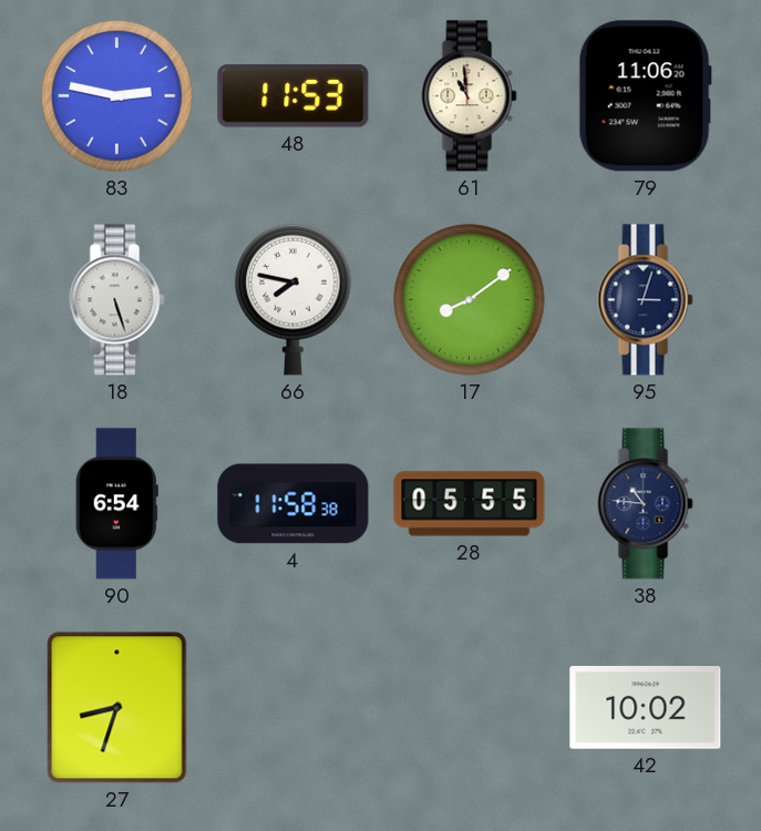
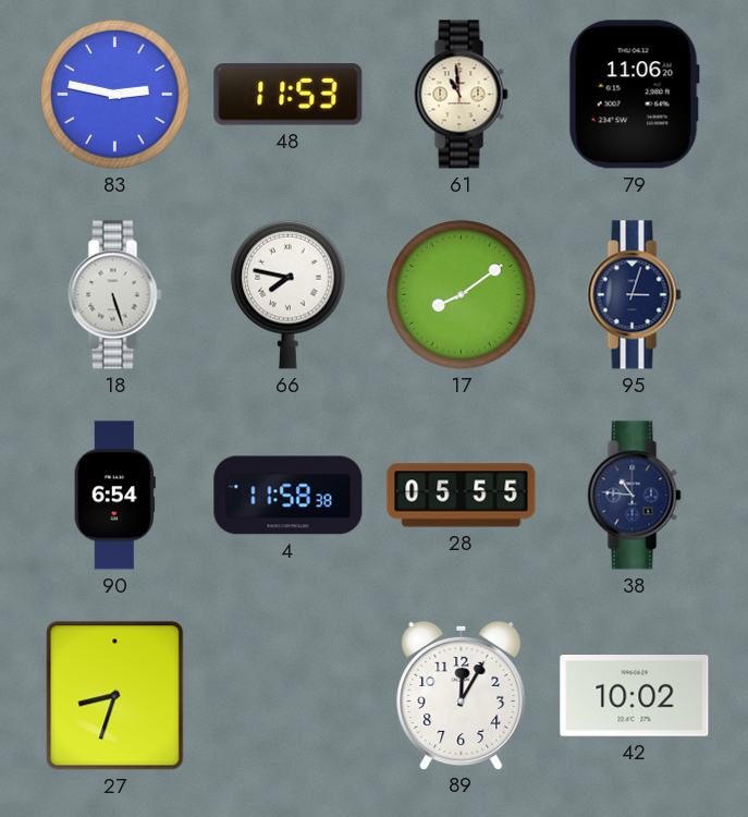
89: none -> 12:05 (462, 695)
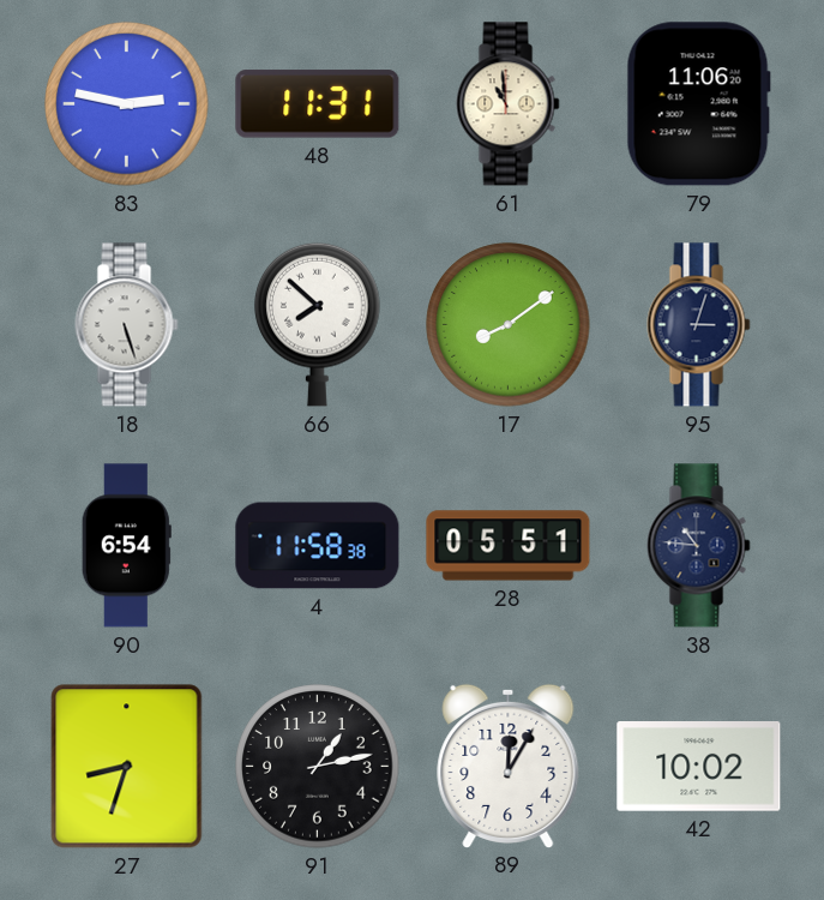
48: 11:53 -> 11:31 (318, 104)
66: 7:47 -> 7:52 (318, 324)
28: 05:55 -> 05:51 (509, 546)
91: none -> 1:13 (318, 767)
